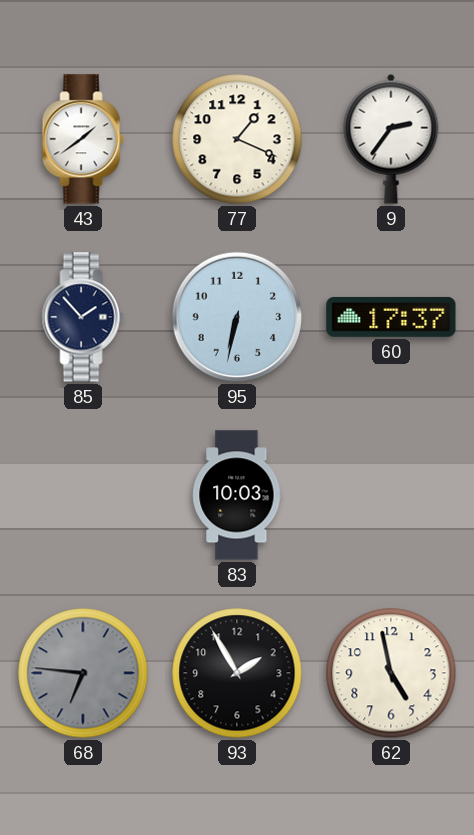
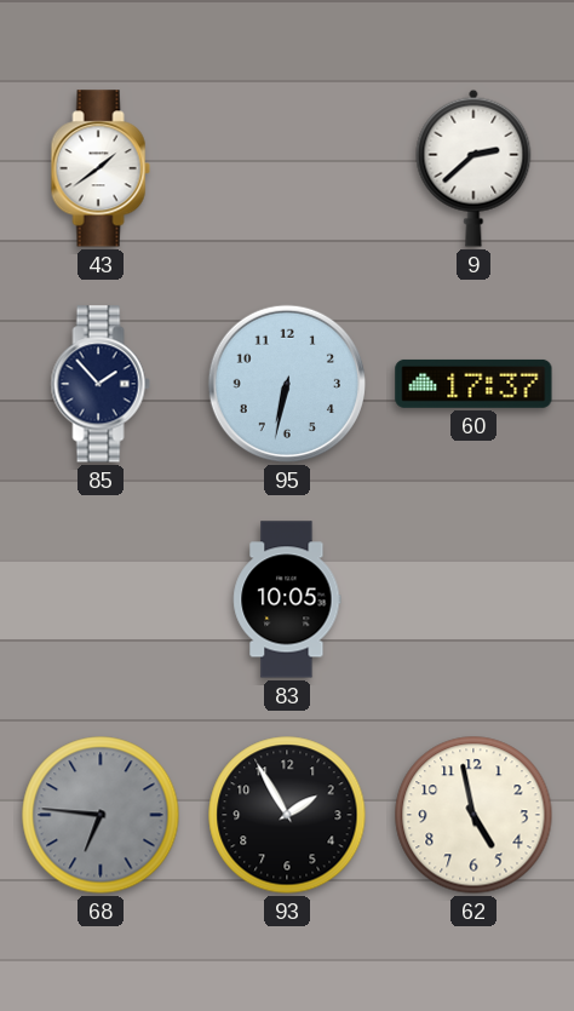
77: 1:19 -> none (237, 139)
9: 2:36 -> 2:38 (473, 168)
83: 10:03 -> 10:05 (287, 599)
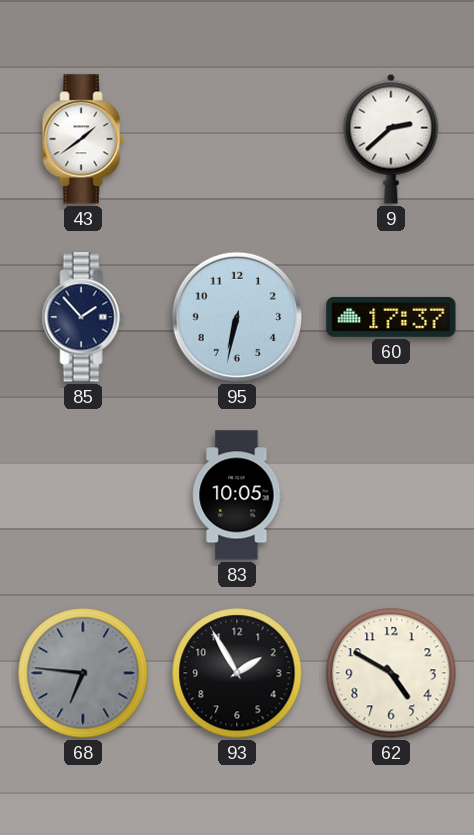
62: 4:58 -> 4:50 (391, 673)
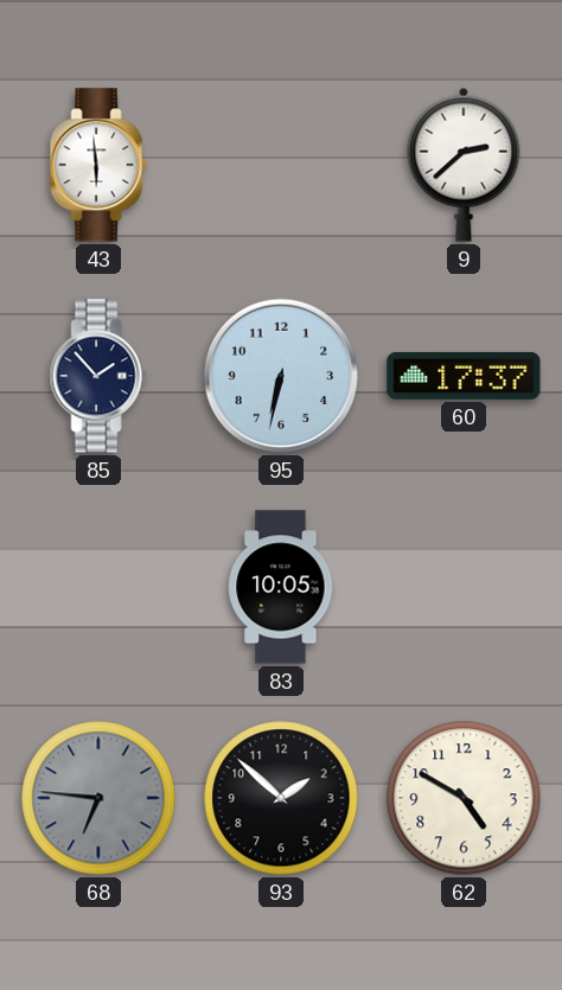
43: 1:39 -> 5:59 (98, 165)
93: 1:55 -> 1:52 (281, 798)
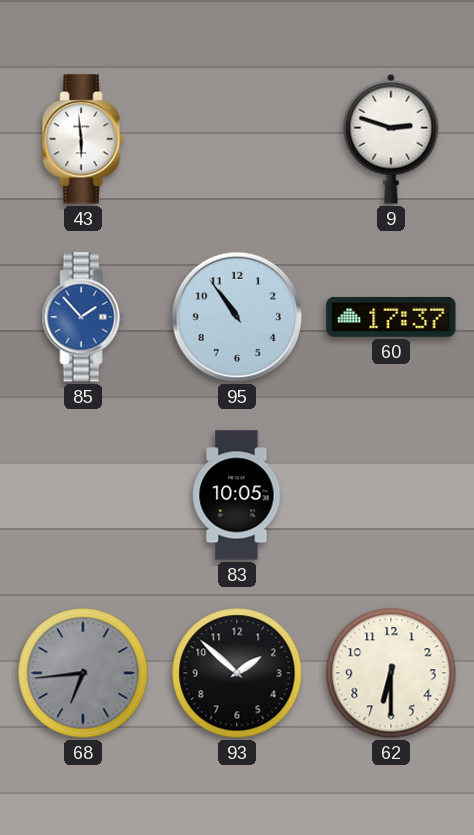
9: 2:38 -> 2:48 (391, 139)
85 dial: navy -> blue (83, 317)
95: 6:32 -> 10:54 (237, 317)
68: 6:46 -> 6:44 (83, 673)
62: 4:50 -> 6:30 (391, 673)
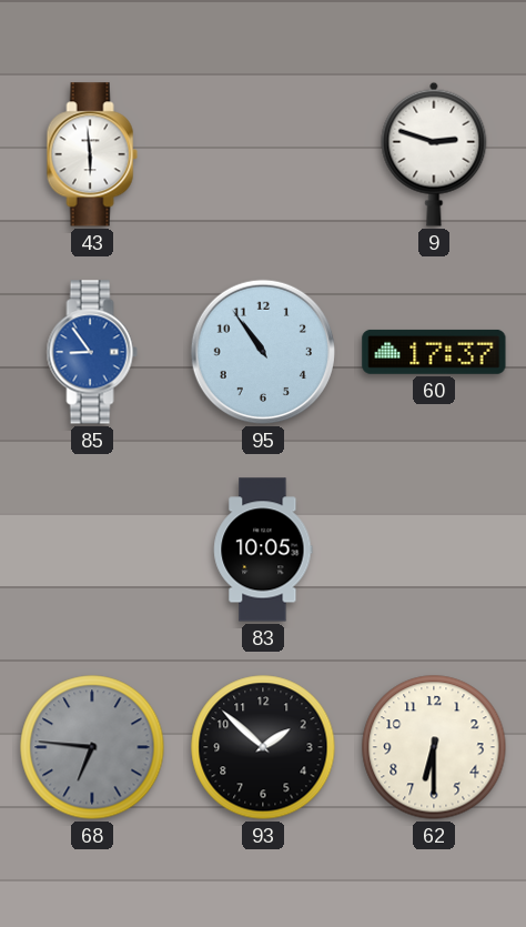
85: 1:53 -> 8:54 (92, 352)
68: 6:44 -> 6:46 (92, 747)
